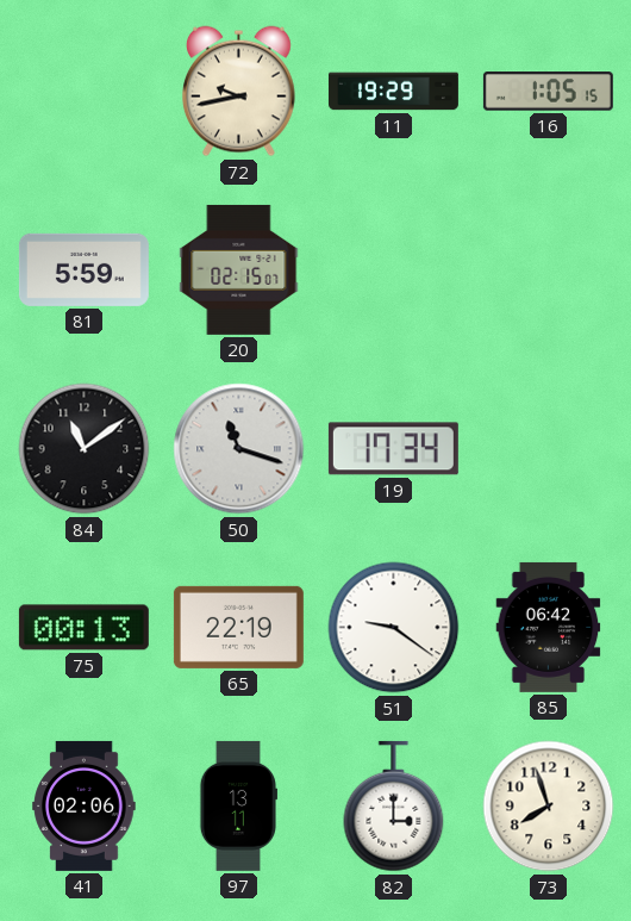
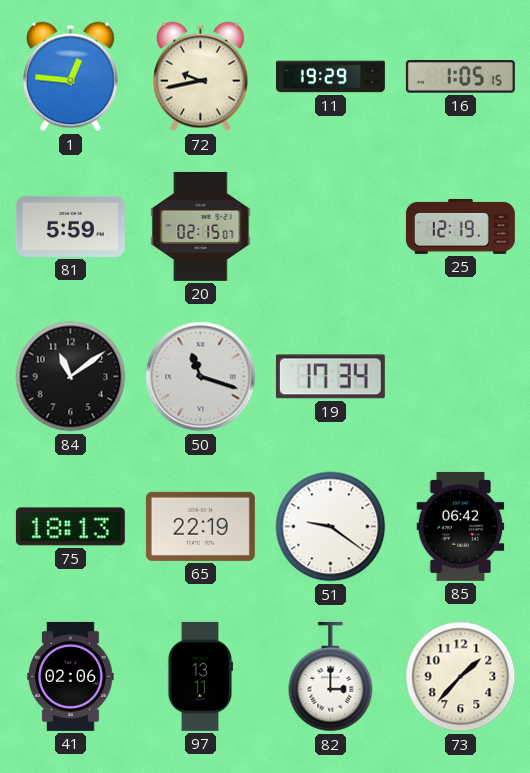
1: none -> 12:46 (71, 77)
25: none -> 12:19 (460, 226)
75: 00:13 -> 18:13 (70, 527)
73: 7:57 -> 1:37 (461, 677)
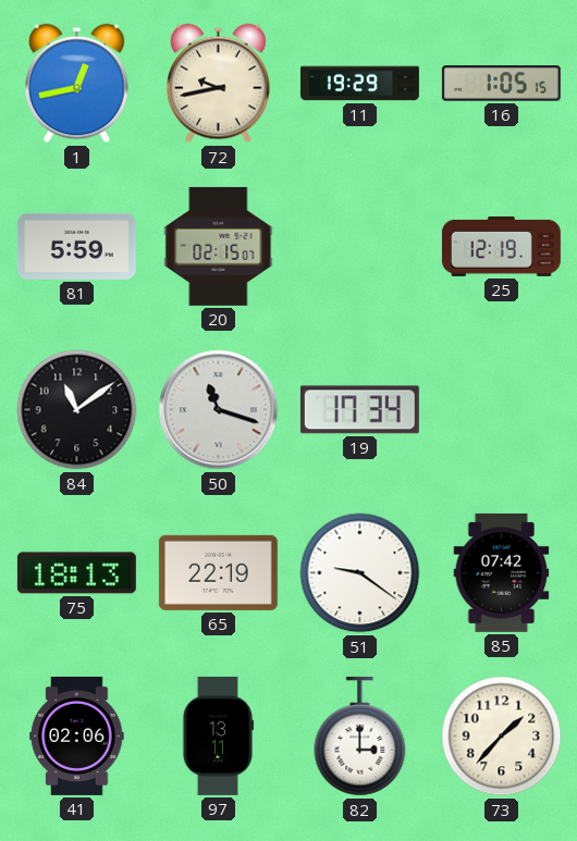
1: 12:46 -> 12:43 (77, 84)
85: 06:42 -> 07:42 (502, 572)
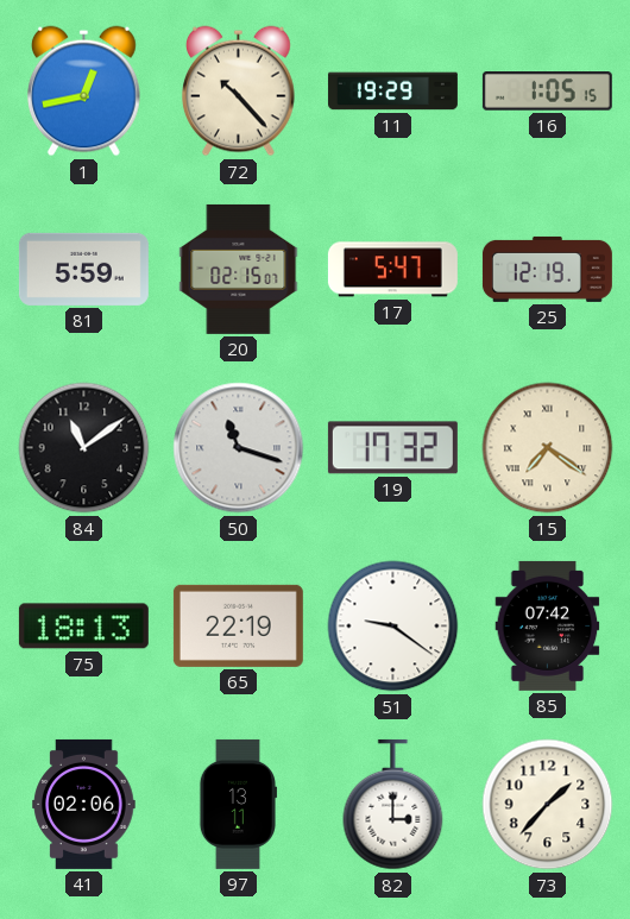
72: 9:43 -> 10:23 (239, 92)
17: none -> 5:47 (392, 270)
19: 17:34 -> 17:32 (392, 448)
15: none -> 7:21 (548, 448)
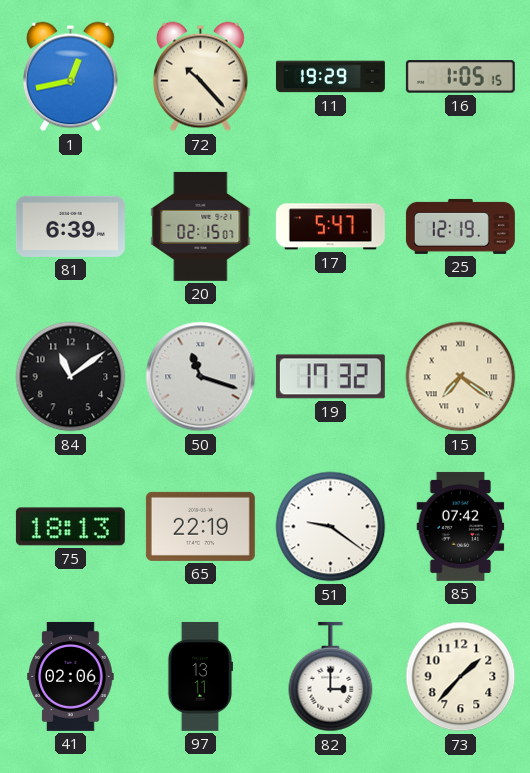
81: 5:59 -> 6:39 (70, 226)
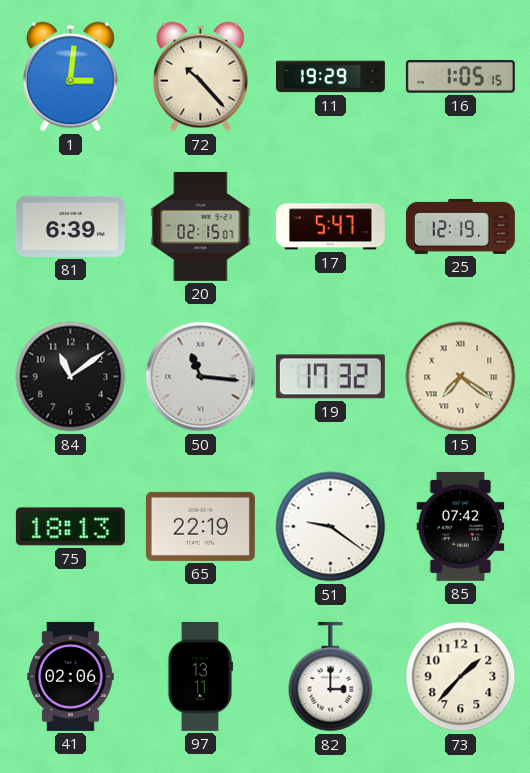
1: 12:43 -> 3:01 (71, 77)
50: 11:18 -> 11:16 (201, 377)
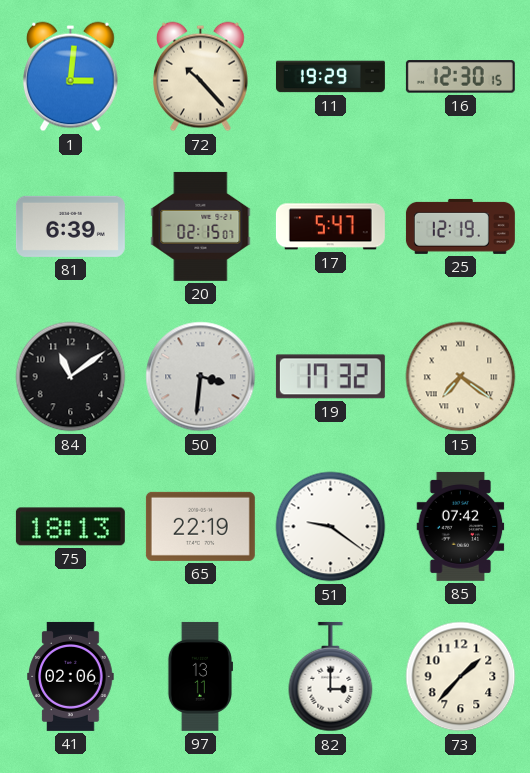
16: 1:05 -> 12:30 (460, 77)
50: 11:16 -> 3:31 (201, 377)
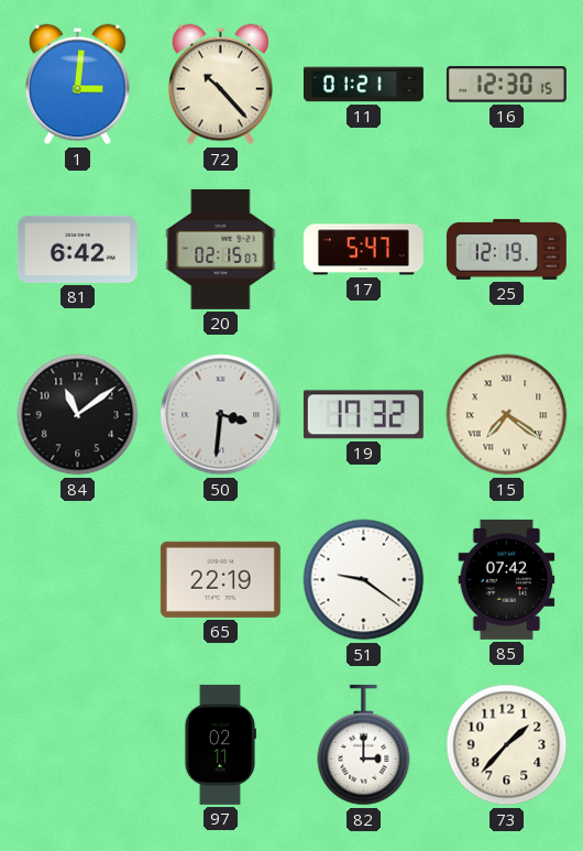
11: 19:29 -> 01:21 (363, 85)
81: 6:39 -> 6:42 (77, 249)
75: 18:13 -> none (70, 527)
41: 02:06 -> none (71, 676)
97: 13:11 -> 02:11 (219, 744)
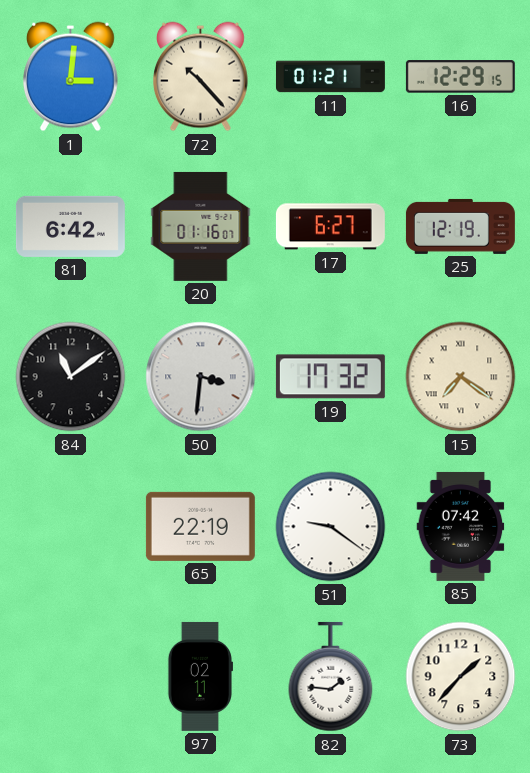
16: 12:30 -> 12:29 (460, 77)
20: 02:15 -> 01:16 (201, 226)
17: 5:47 -> 6:27 (330, 227)
82: 3:00 -> 1:46 (331, 677)
